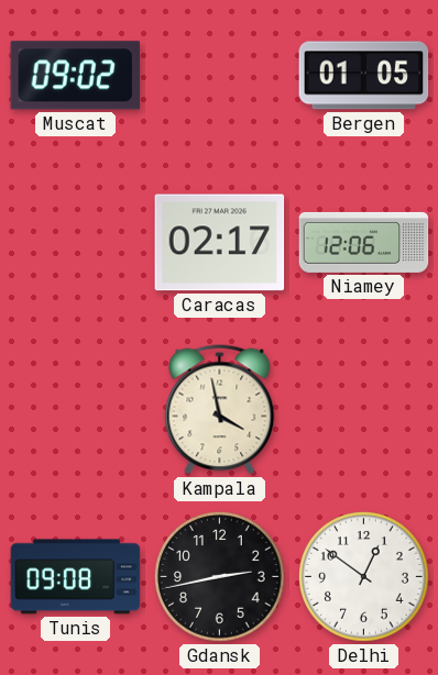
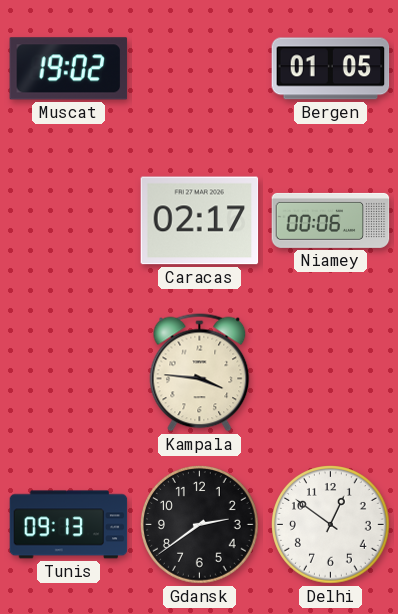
Muscat: 09:02 -> 19:02 (69, 69)
Niamey: 12:06 -> 00:06 (331, 220)
Kampala: 3:58 -> 3:46 (200, 373)
Tunis: 09:08 -> 09:13 (69, 525)
Gdansk: 2:43 -> 2:39 (200, 525)
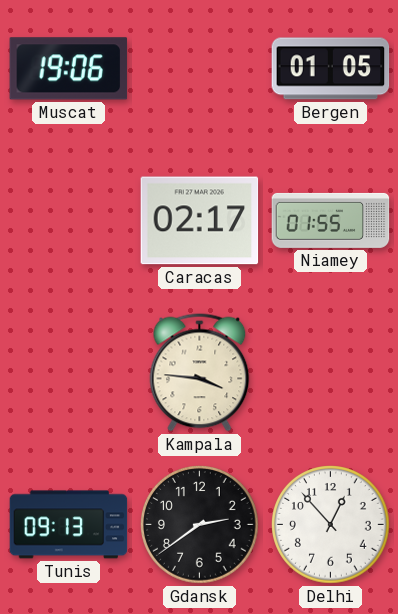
Muscat: 19:02 -> 19:06 (69, 69)
Niamey: 00:06 -> 01:55 (331, 220)
Delhi: 12:51 -> 12:53 (331, 525)
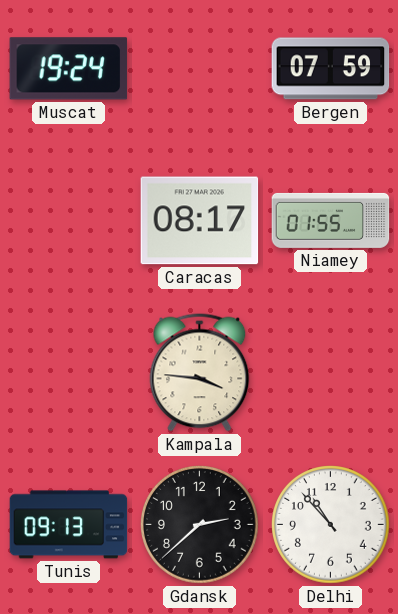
Muscat: 19:06 -> 19:24 (69, 69)
Bergen: 01:05 -> 07:59 (331, 69)
Caracas: 02:17 -> 08:17 (200, 221)
Gdansk: 2:39 -> 2:38 (200, 525)
Delhi: 12:53 -> 10:53 (331, 525)
